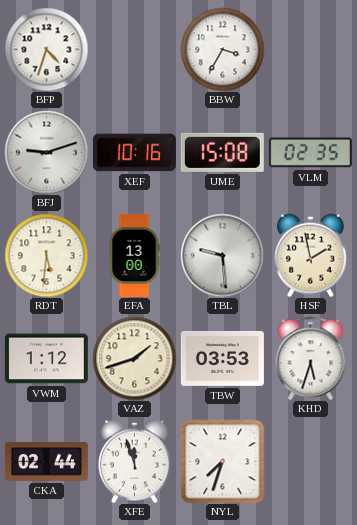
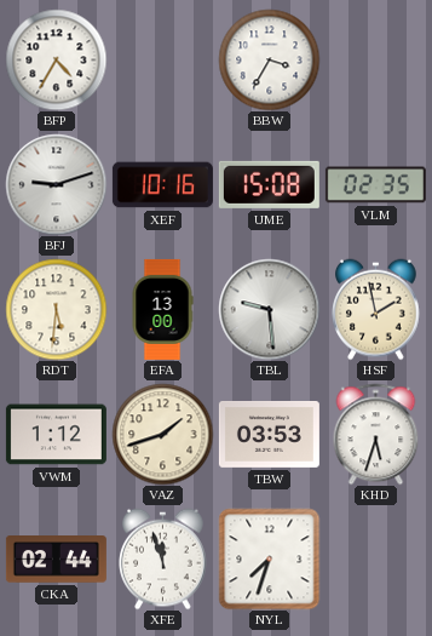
BFP: 4:33 -> 4:35 (56, 59)
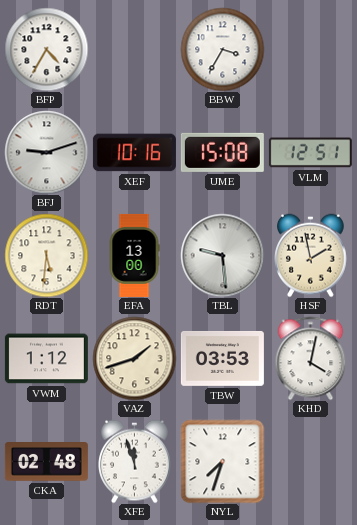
VLM: 02:35 -> 12:51 (310, 153)
KHD: 5:33 -> 4:02 (311, 358)
CKA: 02:44 -> 02:48 (46, 462)
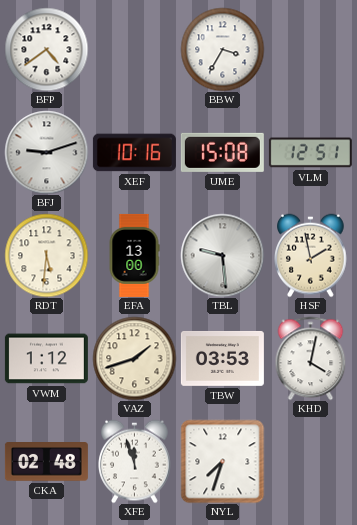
BFP: 4:35 -> 4:39 (46, 49)
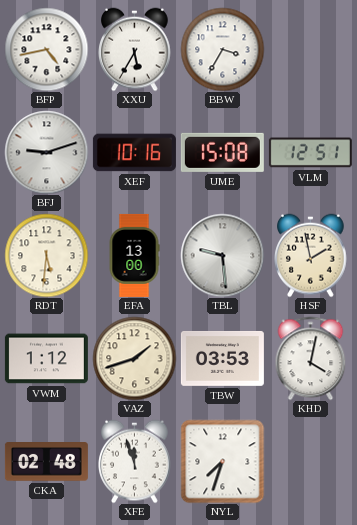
BFP: 4:39 -> 4:43 (46, 49)
XXU: none -> 5:35 (135, 49)
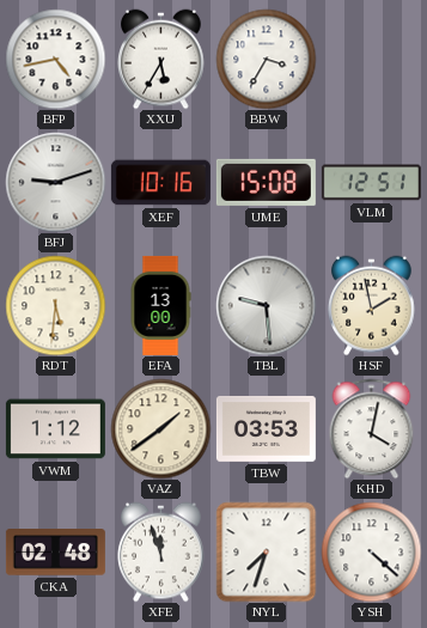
VAZ: 1:42 -> 1:39 (160, 428)
YSH: none -> 4:22 (371, 551)
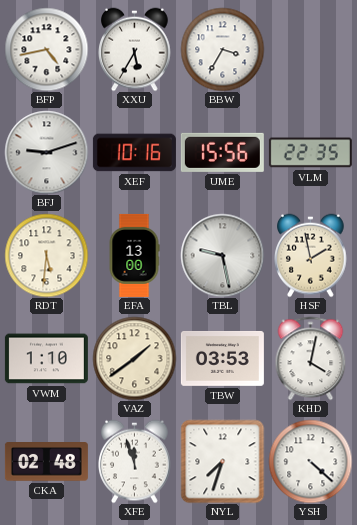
UME: 15:08 -> 15:56 (222, 152)
VLM: 12:51 -> 22:35 (310, 153)
TBL: 9:29 -> 9:28 (222, 255)
VWM: 1:12 -> 1:10 (46, 359)
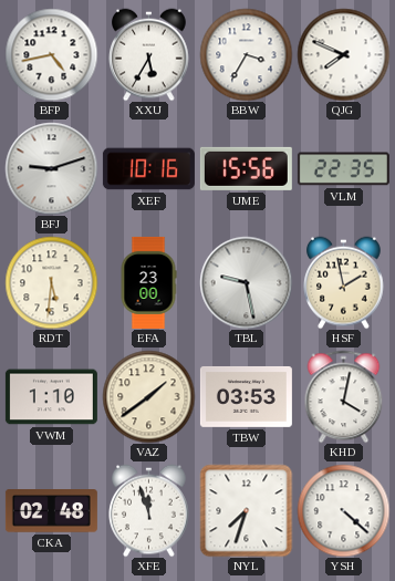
QJG: none -> 7:49 (343, 54)
EFA: 13:00 -> 23:00 (148, 282)
